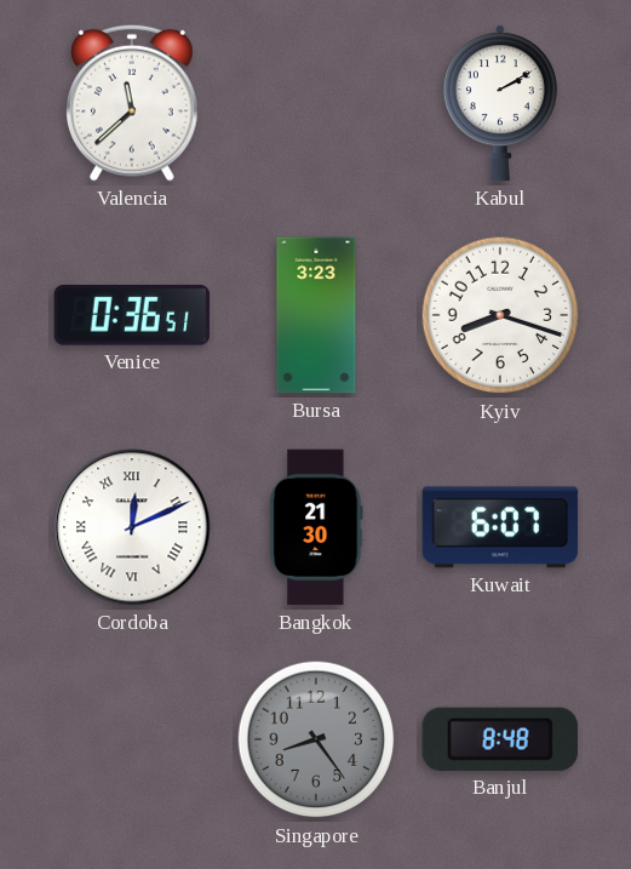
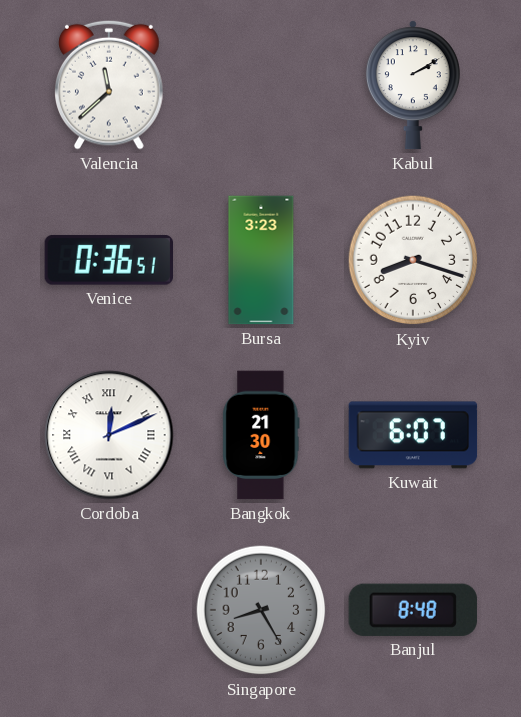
Singapore: 8:24 -> 8:25 (261, 610)
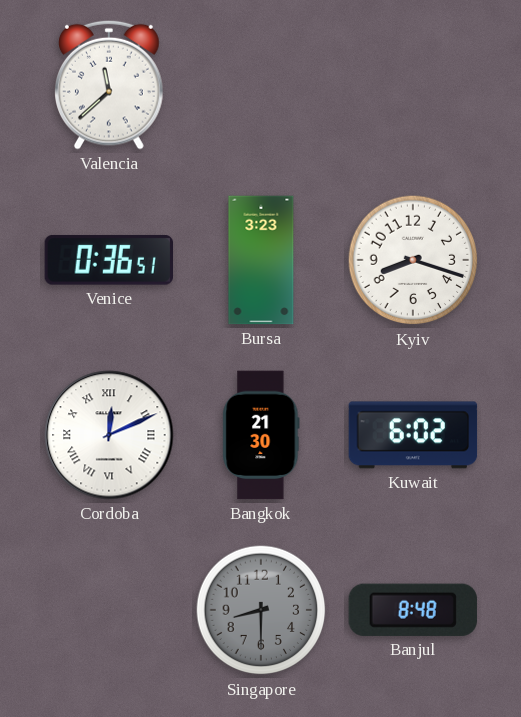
Kabul: 2:10 -> none (413, 85)
Kuwait: 6:07 -> 6:02 (413, 435)
Singapore: 8:25 -> 8:30 (261, 610)
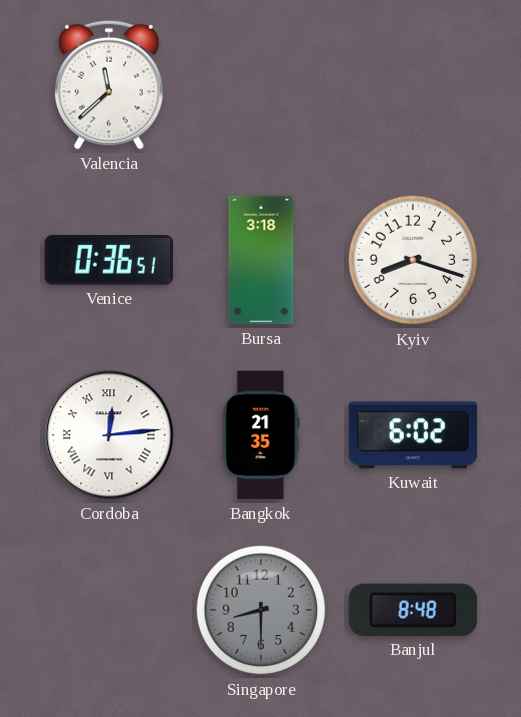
Bursa: 3:23 -> 3:18 (261, 260)
Cordoba: 12:11 -> 12:14 (109, 435)
Bangkok: 21:30 -> 21:35 (261, 435)
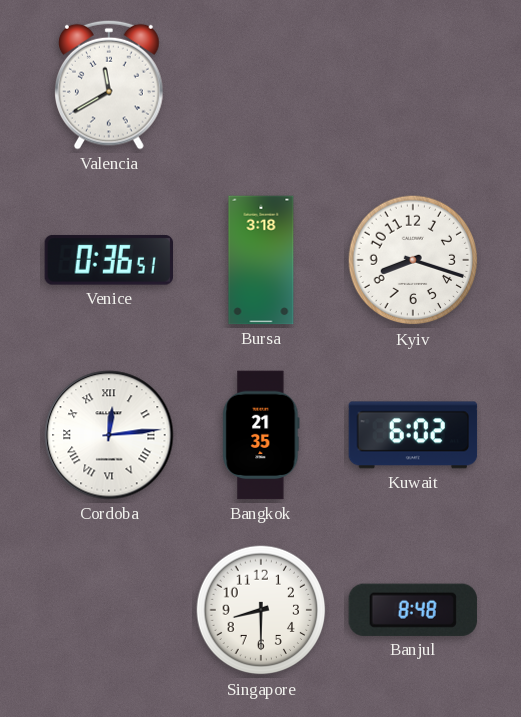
Valencia: 11:38 -> 11:40 (110, 85)
Singapore dial: grey -> white (261, 610)
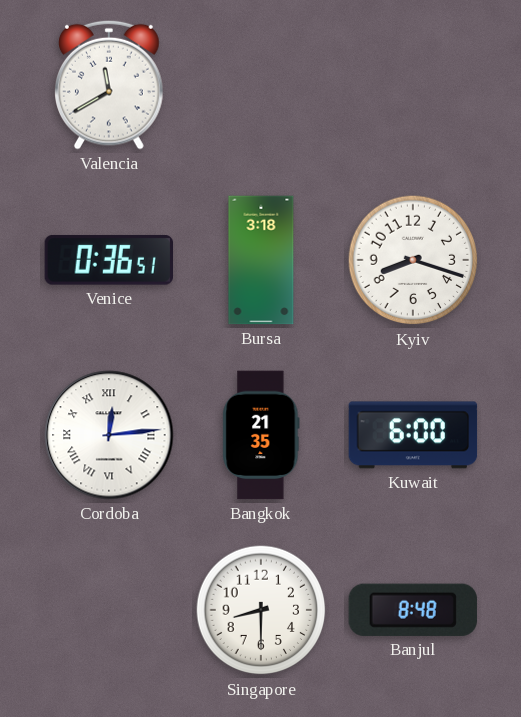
Kuwait: 6:02 -> 6:00 (413, 435)
